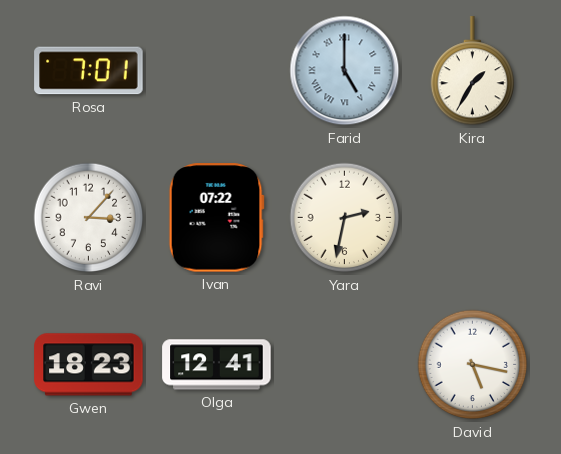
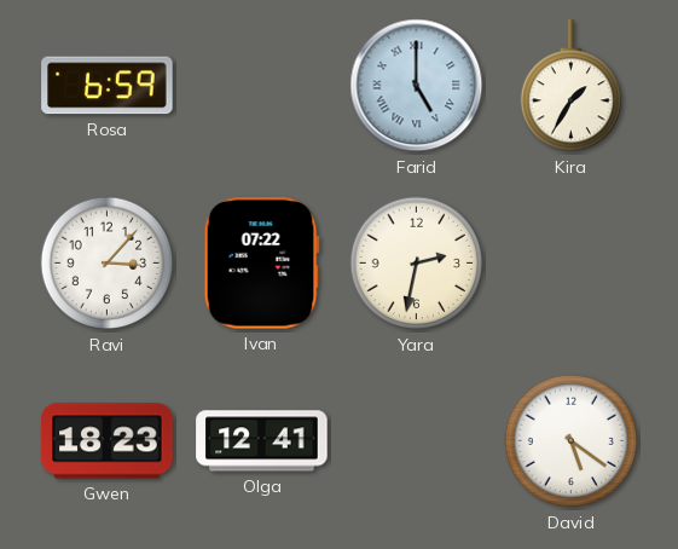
Rosa: 7:01 -> 6:59 (108, 86)
David: 5:17 -> 5:21 (572, 441)
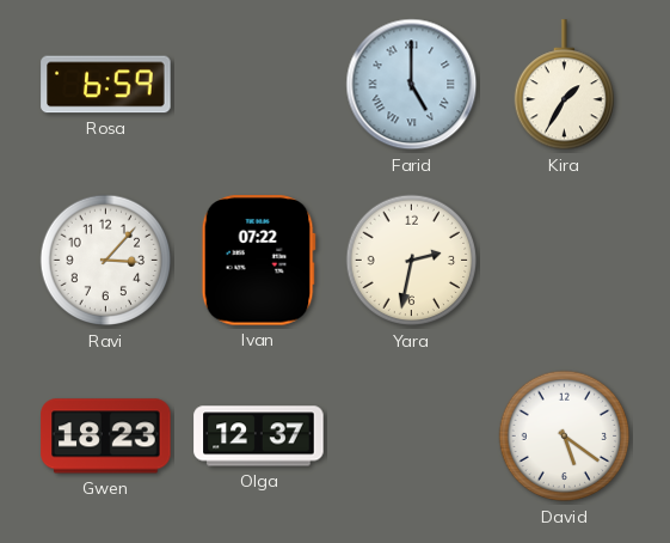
Olga: 12:41 -> 12:37 (259, 437)
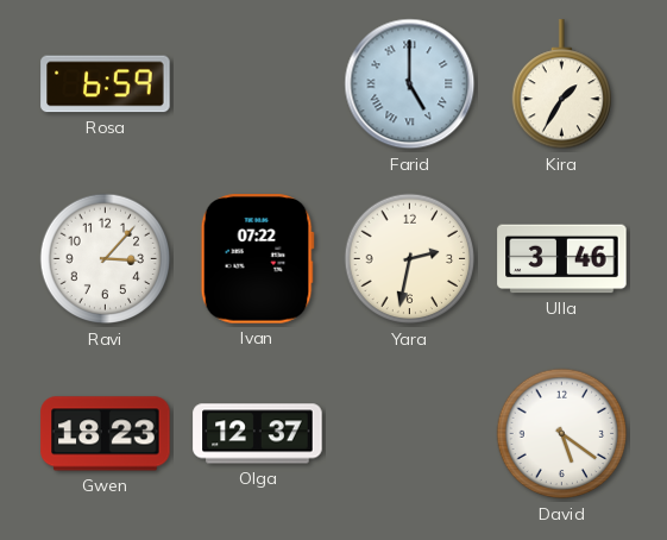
Ulla: none -> 3:46 (562, 259)
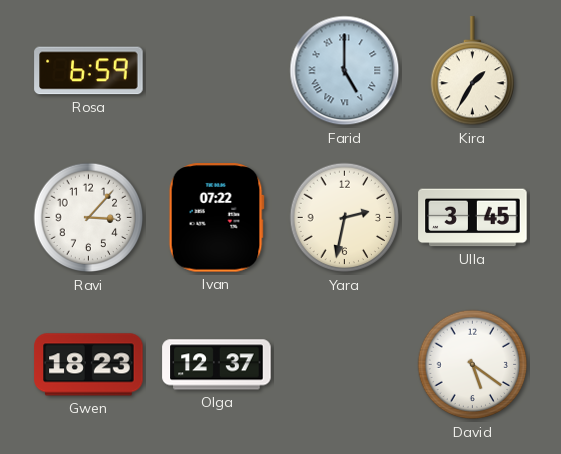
Ulla: 3:46 -> 3:45 (473, 218)
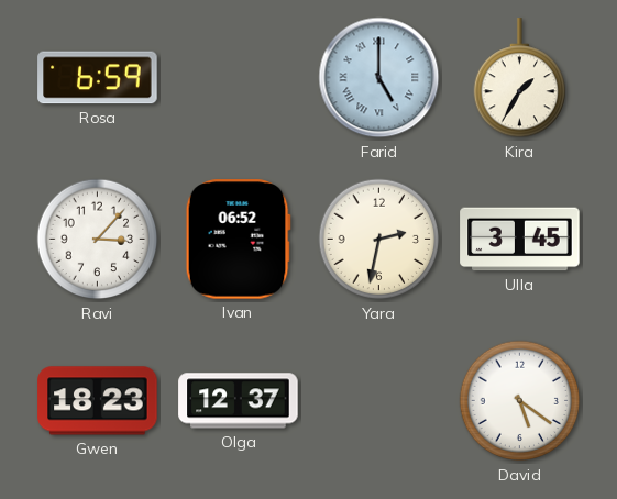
Ivan: 07:22 -> 06:52 (238, 240)
